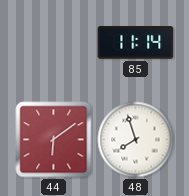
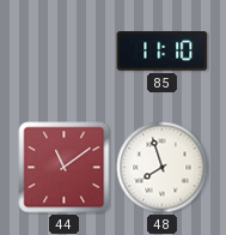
85: 11:14 -> 11:10 (163, 52)
44: 6:09 -> 11:09 (65, 168)
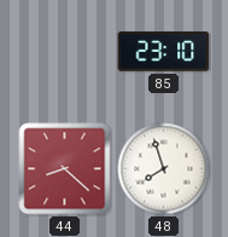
85: 11:10 -> 23:10 (164, 52)
44: 11:09 -> 8:22 (65, 169)
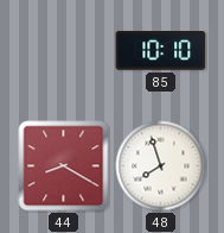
85: 23:10 -> 10:10 (161, 51)
44: 8:22 -> 8:20 (64, 166)
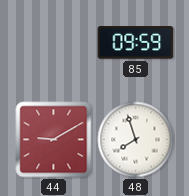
85: 10:10 -> 09:59 (136, 43)
44: 8:20 -> 9:10 (54, 140)
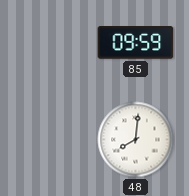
44: 9:10 -> none (54, 140)
48: 7:57 -> 8:01 (136, 140)
